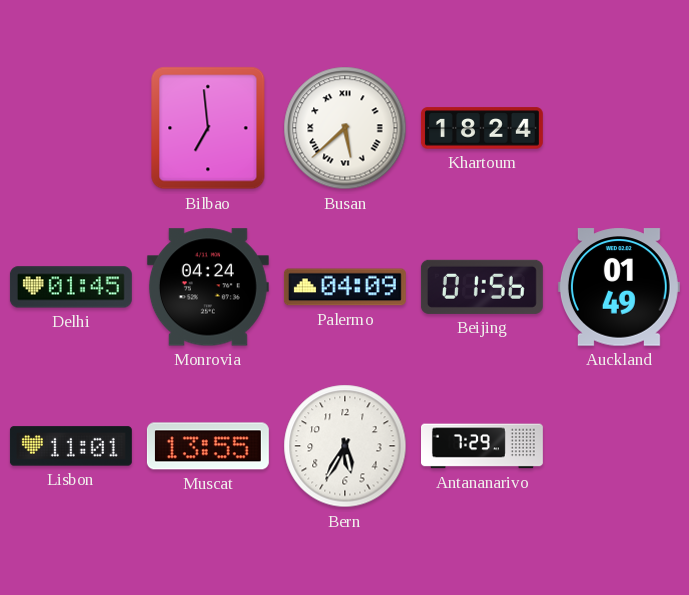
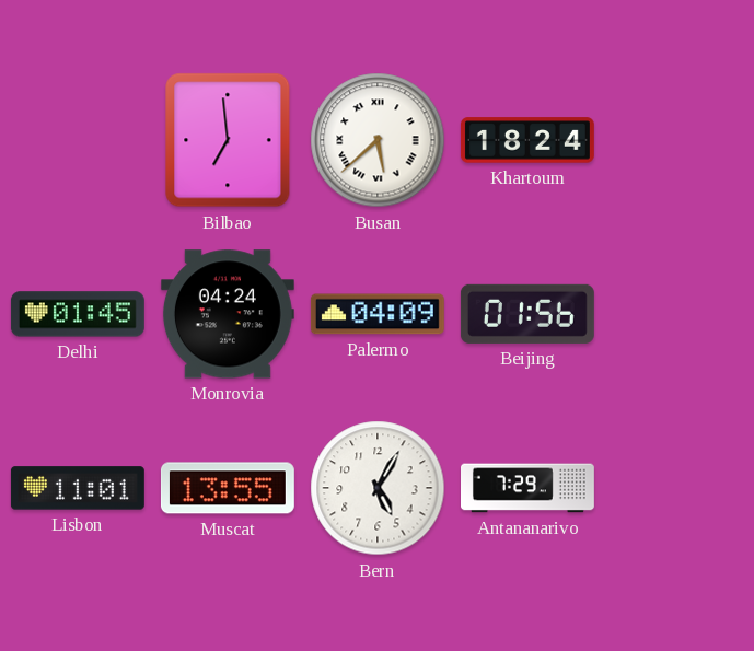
Auckland: 01:49 -> none (619, 287)
Bern: 5:35 -> 5:05 (378, 488)
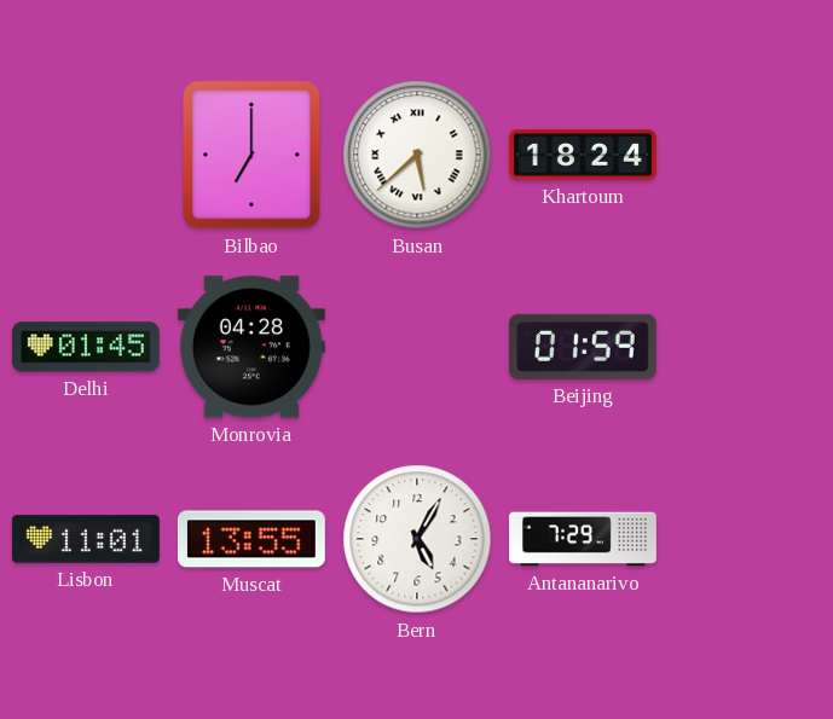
Bilbao: 6:59 -> 7:00 (251, 155)
Monrovia: 04:24 -> 04:28 (251, 347)
Palermo: 04:09 -> none (378, 314)
Beijing: 01:56 -> 01:59 (583, 347)
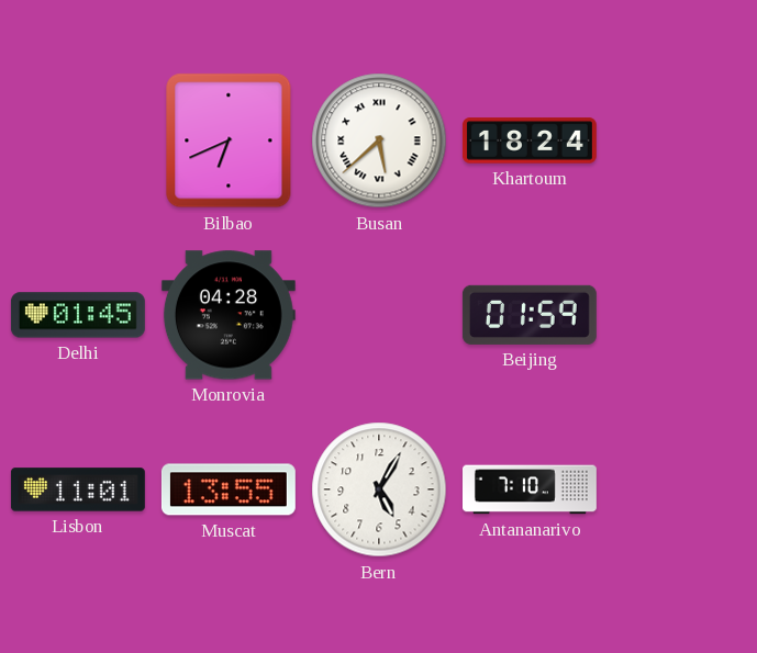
Bilbao: 7:00 -> 6:41 (229, 140)
Antananarivo: 7:29 -> 7:10 (531, 489)
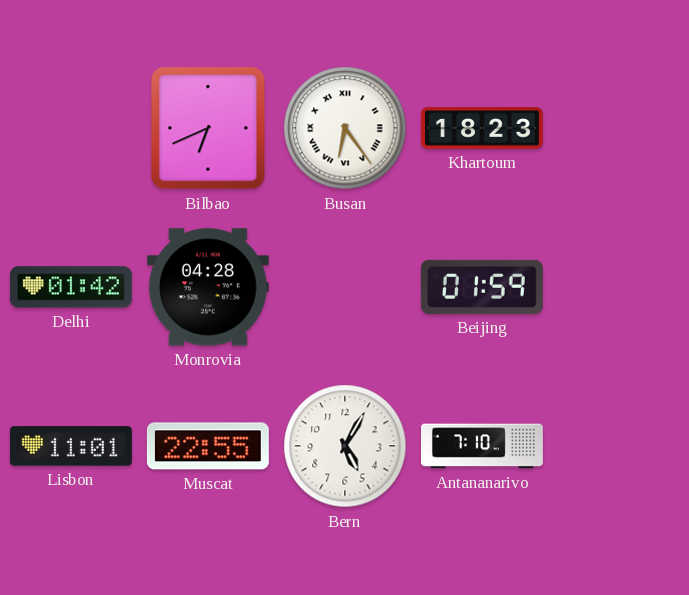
Busan: 5:38 -> 6:24 (345, 128)
Khartoum: 18:24 -> 18:23 (482, 128)
Delhi: 01:45 -> 01:42 (71, 287)
Muscat: 13:55 -> 22:55 (208, 446)
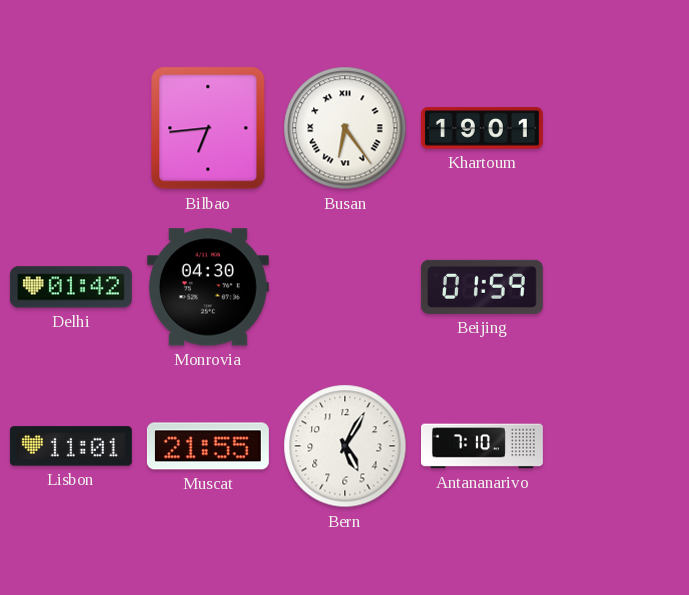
Bilbao: 6:41 -> 6:44 (208, 128)
Khartoum: 18:23 -> 19:01 (482, 128)
Monrovia: 04:28 -> 04:30 (208, 287)
Muscat: 22:55 -> 21:55 (208, 446)
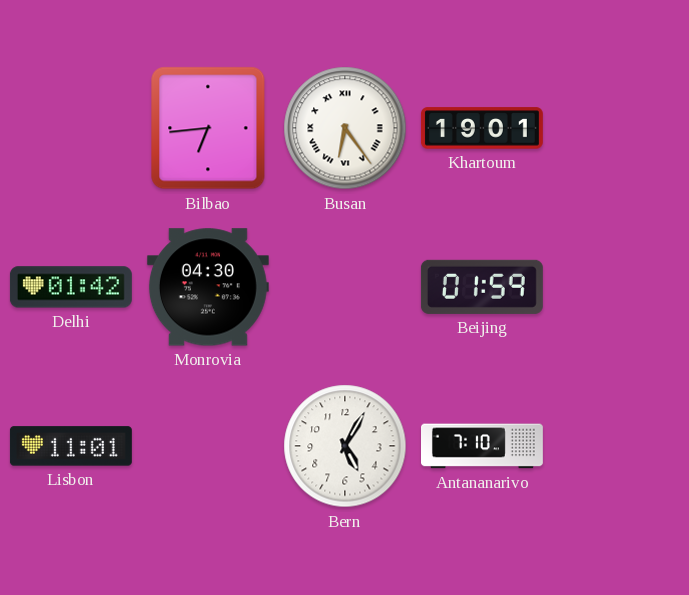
Muscat: 21:55 -> none (208, 446)
